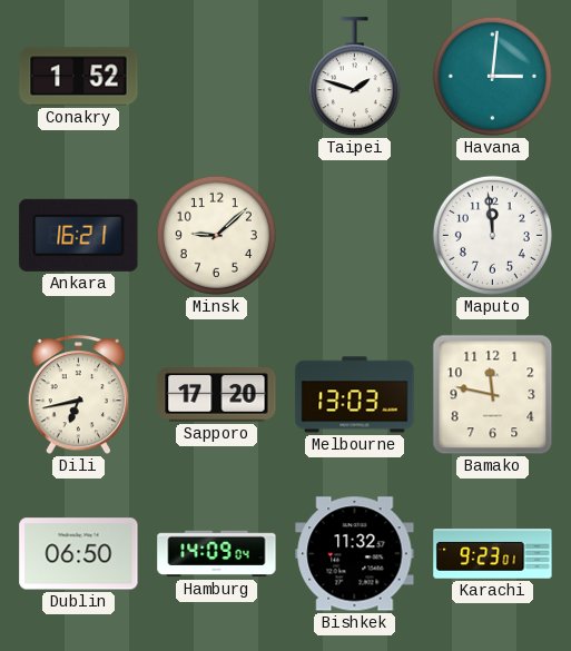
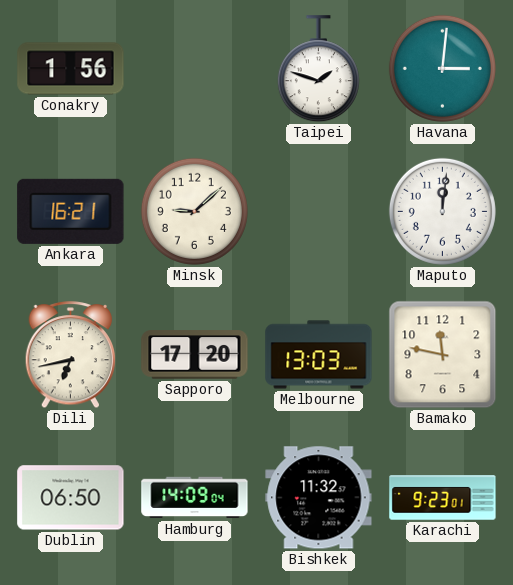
Conakry: 1:52 -> 1:56 (71, 69)
Maputo: 11:59 -> 12:01 (442, 211)
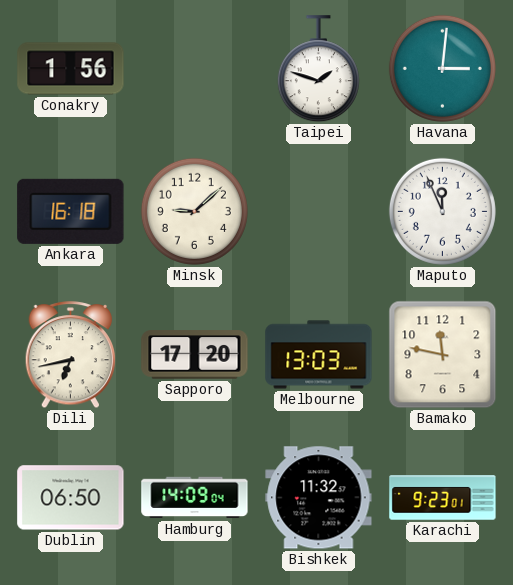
Ankara: 16:21 -> 16:18 (71, 211)
Maputo: 12:01 -> 11:56 (442, 211)
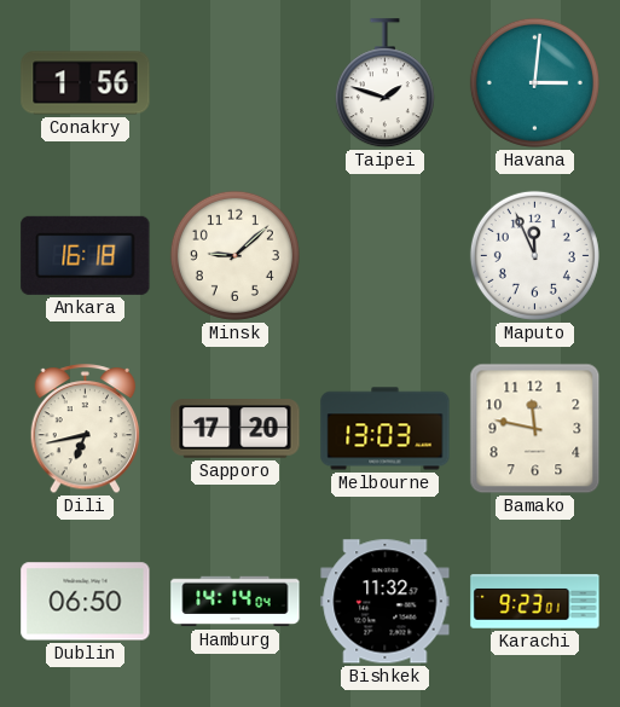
Hamburg: 14:09 -> 14:14 (236, 602)
